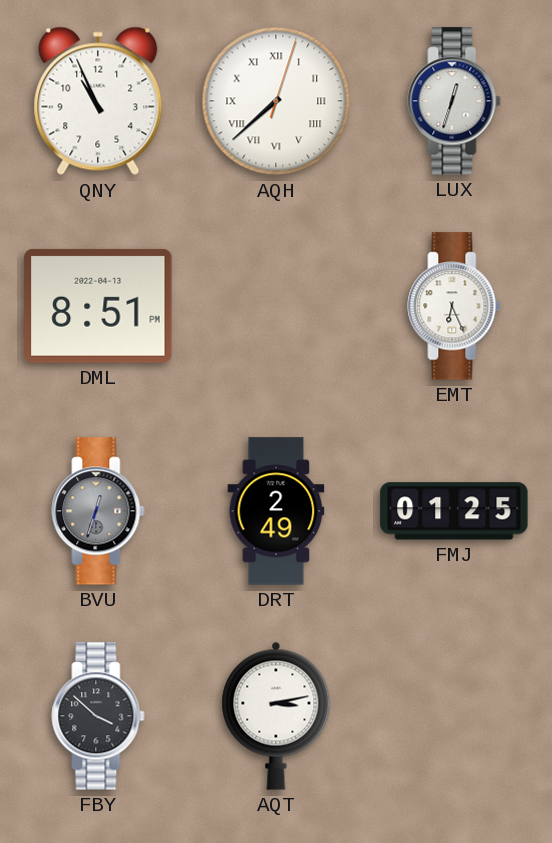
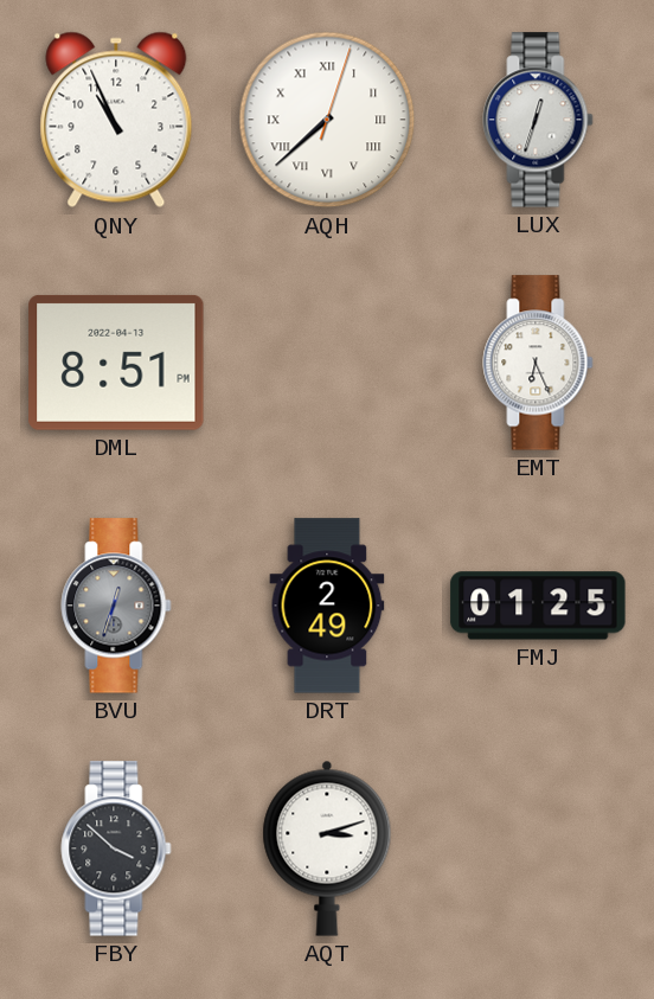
AQT: 3:13 -> 3:12 (327, 848)
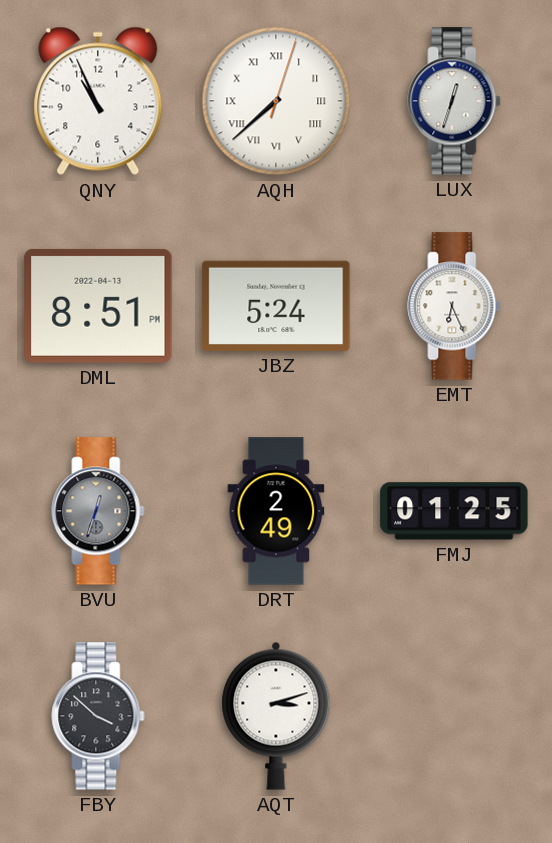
JBZ: none -> 5:24 (276, 306)
